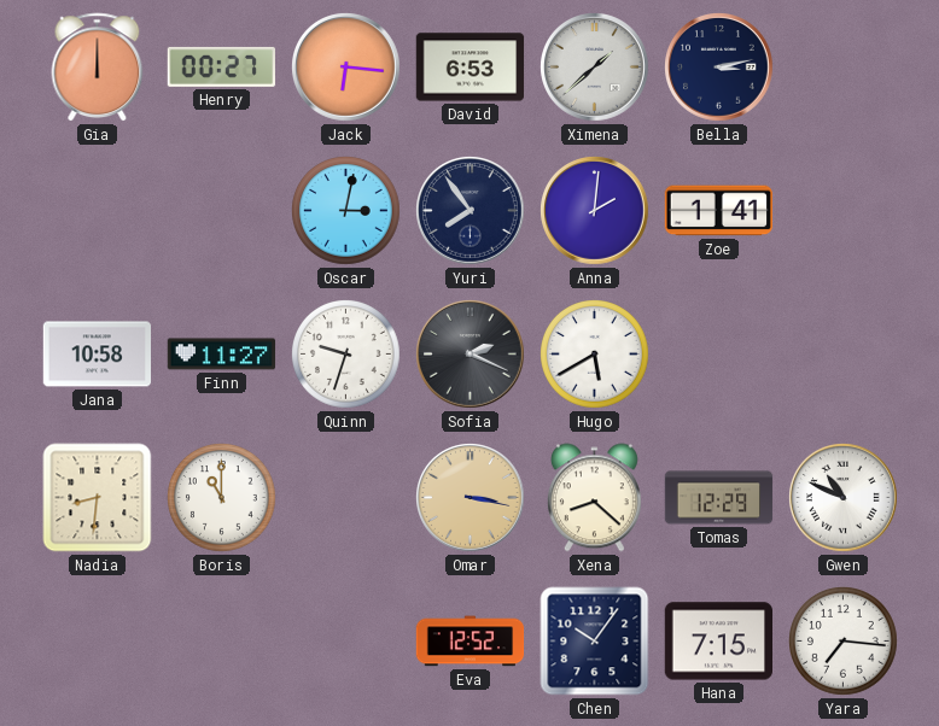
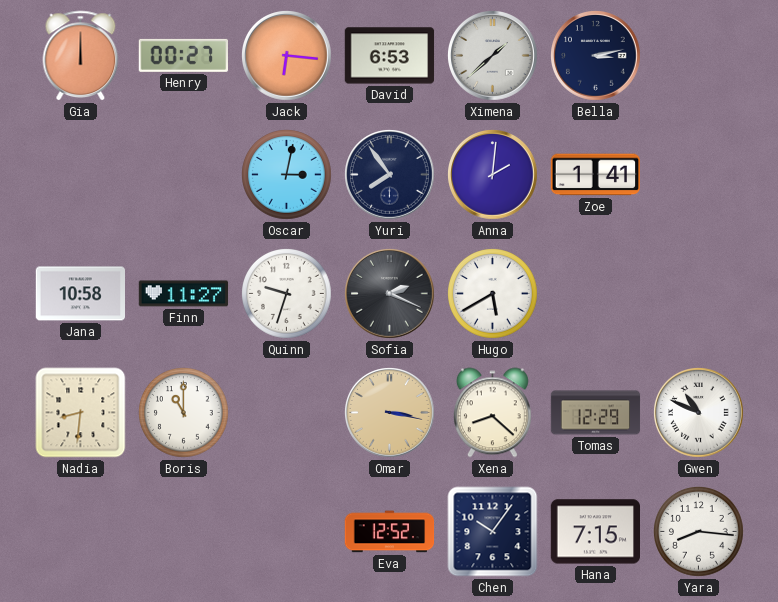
Yara: 7:16 -> 8:16 (699, 532)
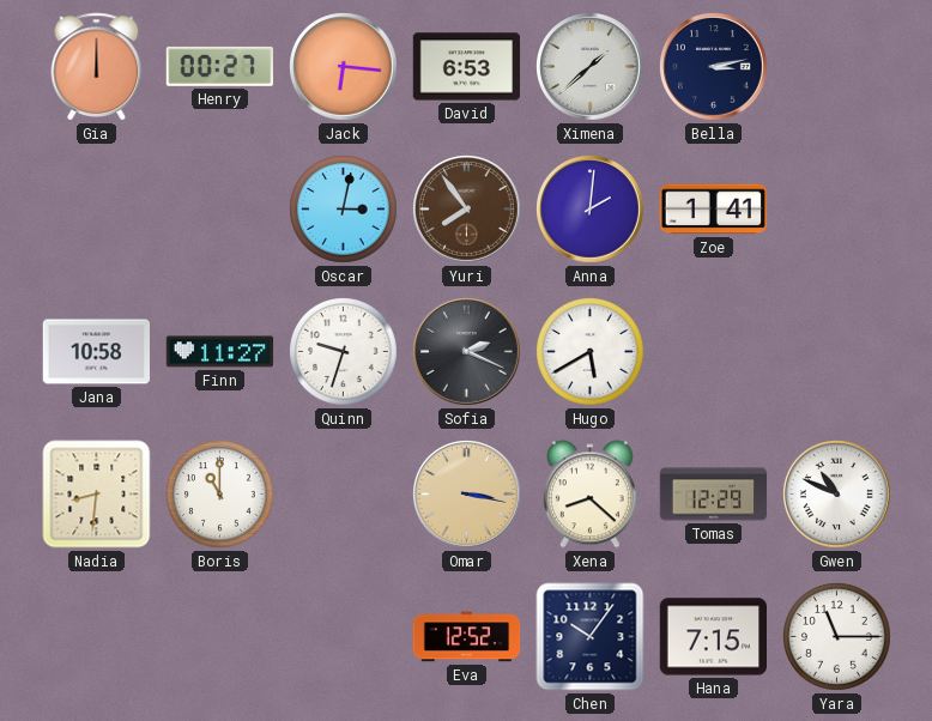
Yuri dial: navy -> brown (467, 210)
Yara: 8:16 -> 11:15 (837, 637)
